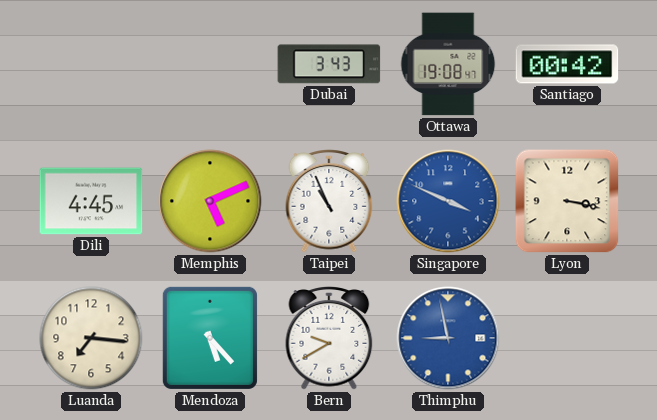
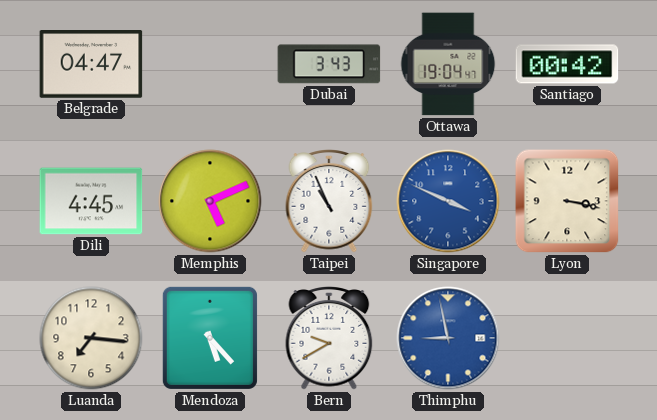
Belgrade: none -> 04:47 (91, 65)
Ottawa: 19:08 -> 19:04 (448, 64)
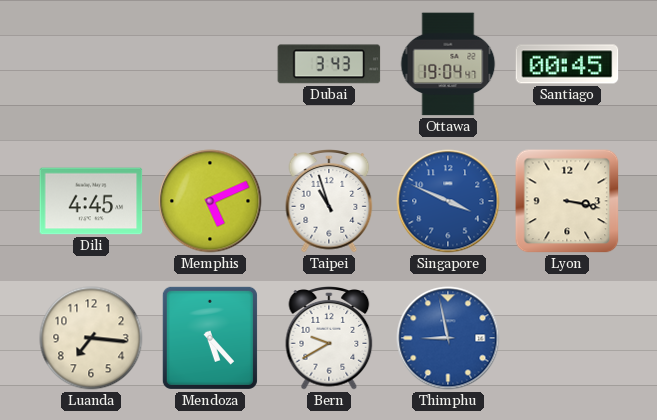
Belgrade: 04:47 -> none (91, 65)
Santiago: 00:42 -> 00:45 (567, 64)
Taipei: 10:56 -> 10:57 (329, 202)
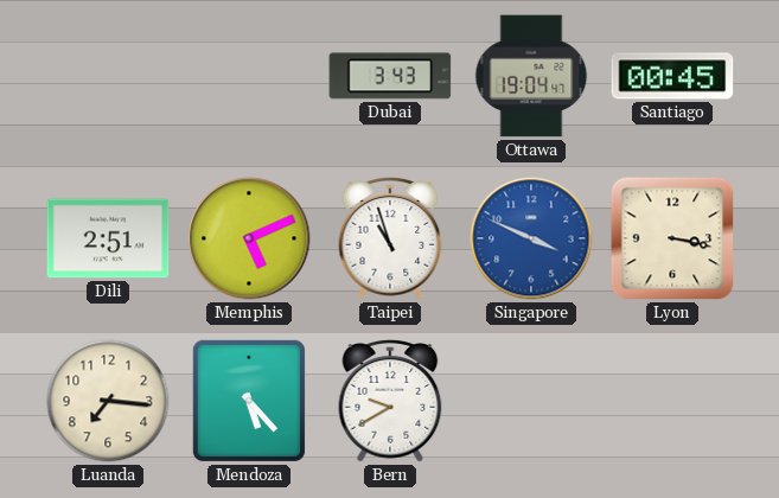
Dili: 4:45 -> 2:51 (108, 238)
Thimphu: 8:58 -> none (448, 338)
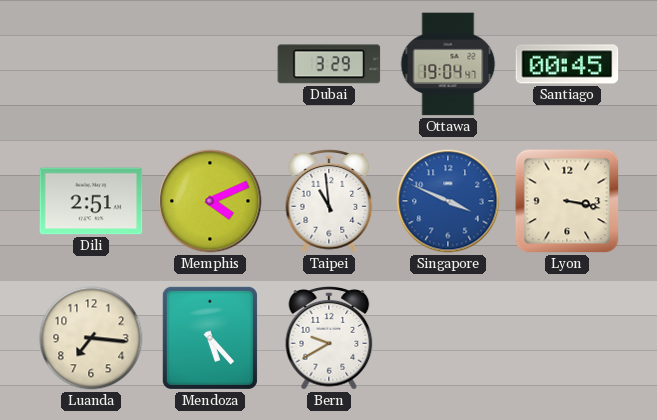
Dubai: 3:43 -> 3:29 (329, 64)
Memphis: 5:11 -> 4:11 (210, 201)
Taipei: 10:57 -> 10:59 (329, 202)
